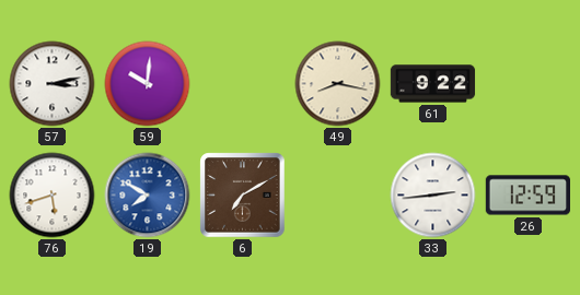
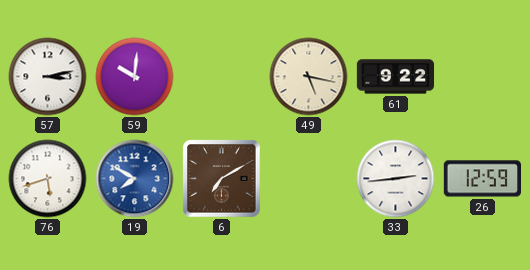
49: 8:17 -> 5:17 (309, 77)
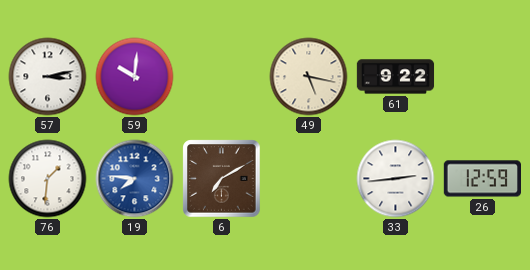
76: 5:42 -> 1:31 (48, 179)
19: 7:50 -> 7:46 (135, 179)
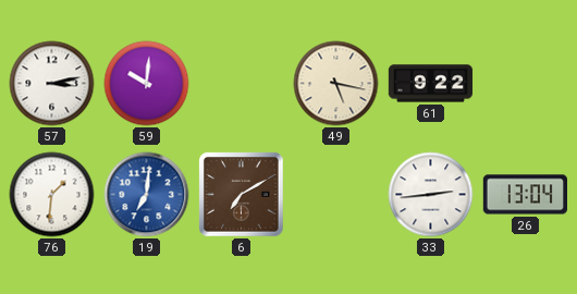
19: 7:46 -> 7:01 (147, 195)
26: 12:59 -> 13:04 (526, 195)
